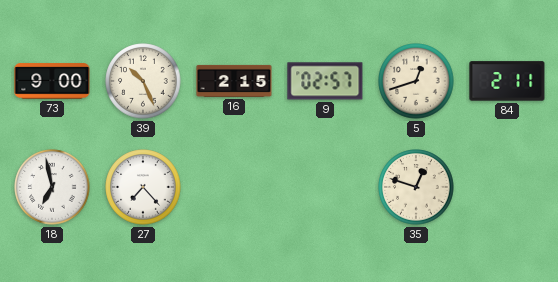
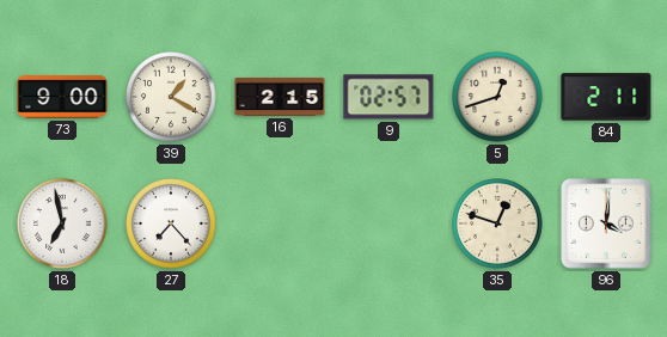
39: 10:26 -> 1:20 (171, 97)
96: none -> 4:01 (606, 223)
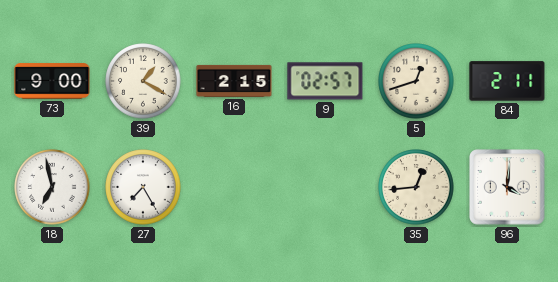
27: 7:23 -> 7:25 (143, 187)
35: 12:48 -> 12:44 (416, 187)
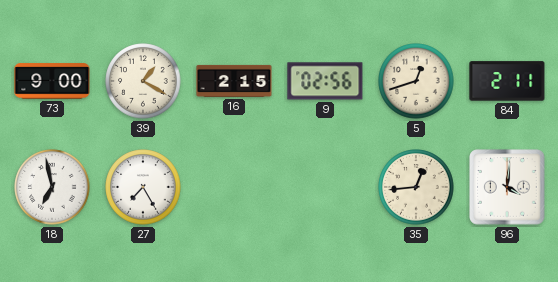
9: 02:57 -> 02:56 (325, 81)
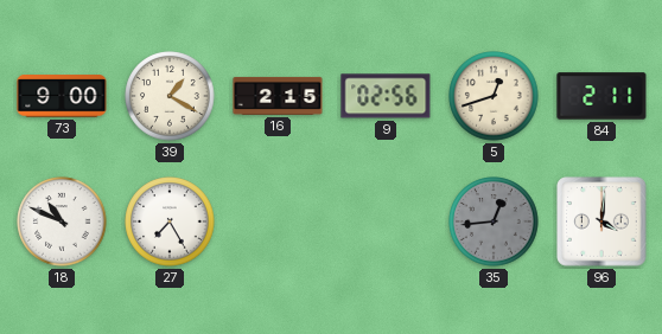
18: 6:58 -> 10:49 (62, 221)
35 dial: cream -> grey (494, 221)
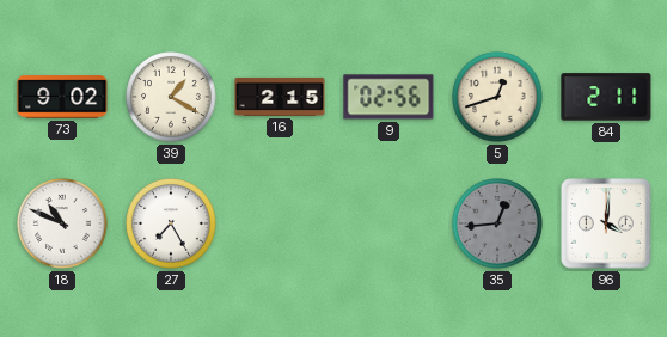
73: 9:00 -> 9:02 (62, 97)
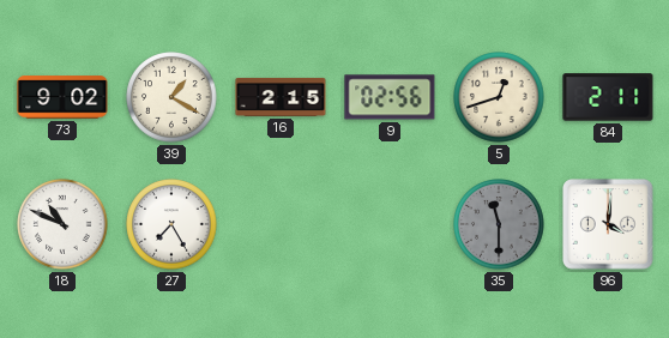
35: 12:44 -> 11:30 (499, 224)
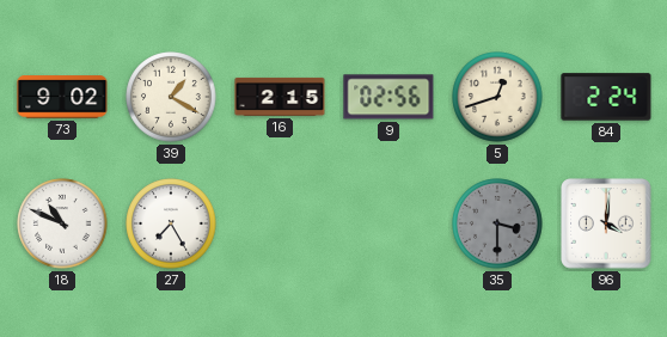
84: 2:11 -> 2:24 (606, 97)
35: 11:30 -> 3:30 (497, 223)
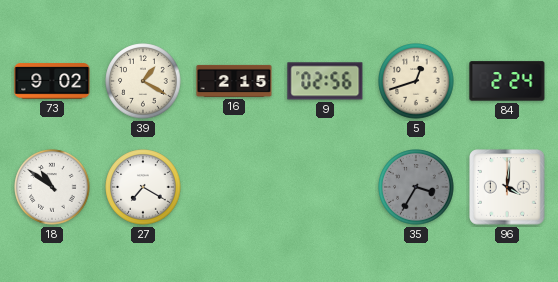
18: 10:49 -> 10:51 (52, 187)
27: 7:25 -> 7:20 (143, 187)
35: 3:30 -> 3:35 (416, 187)
